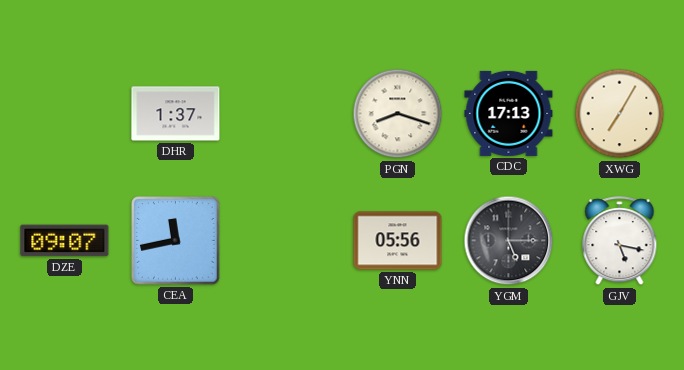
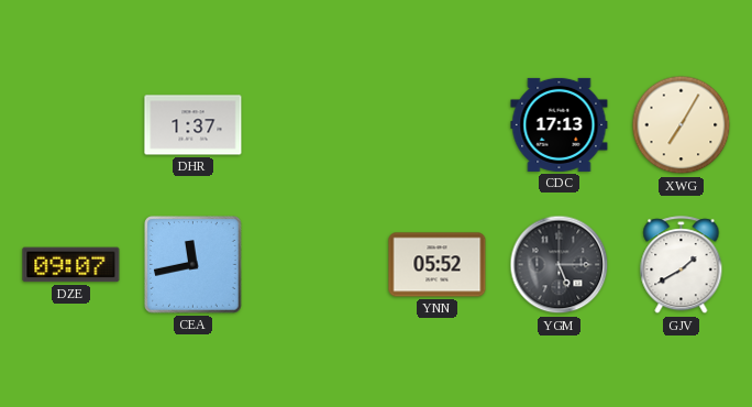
PGN: 8:18 -> none (398, 114)
YNN: 05:56 -> 05:52 (438, 265)
GJV: 5:17 -> 1:40 (682, 265)
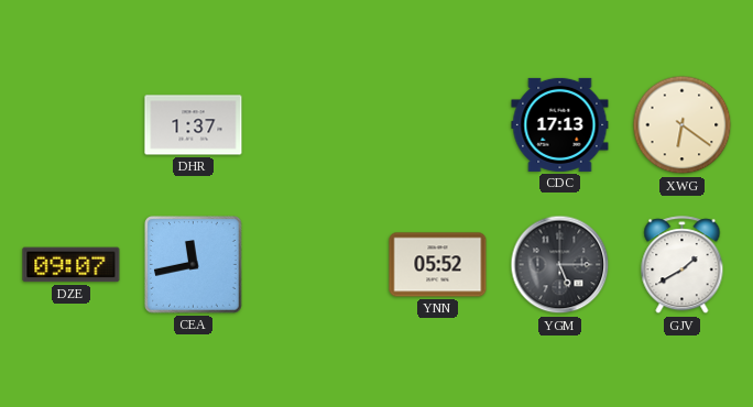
XWG: 7:05 -> 6:21 (683, 125)
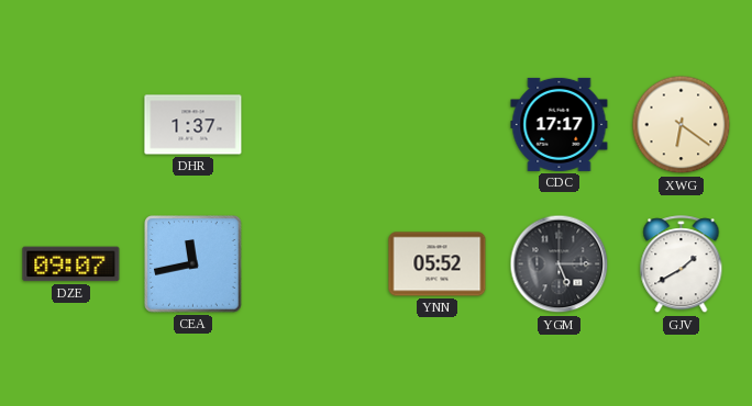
CDC: 17:13 -> 17:17 (560, 124)
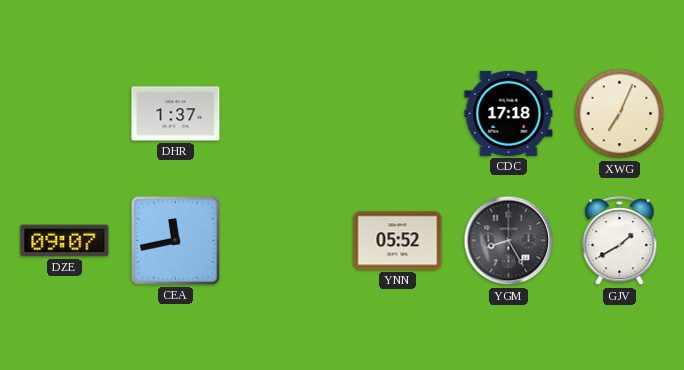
CDC: 17:17 -> 17:18 (509, 113)
XWG: 6:21 -> 7:04 (620, 114)
YGM: 5:15 -> 8:25 (509, 241)
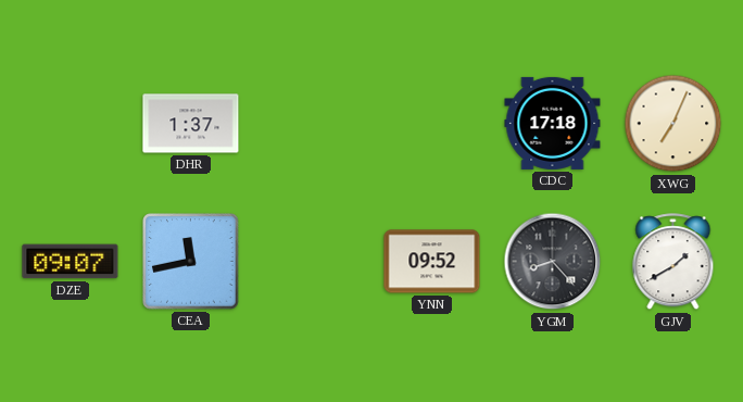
YNN: 05:52 -> 09:52 (432, 262)
YGM: 8:25 -> 8:23 (553, 262)
